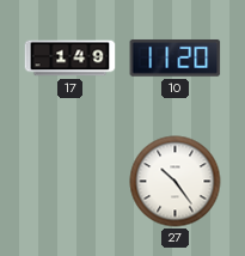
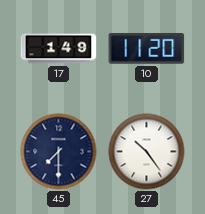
45: none -> 7:30 (59, 152)
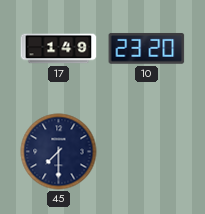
10: 11:20 -> 23:20 (147, 48)
27: 10:24 -> none (147, 152)
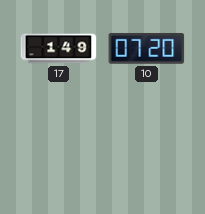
10: 23:20 -> 07:20 (147, 48)
45: 7:30 -> none (59, 152)
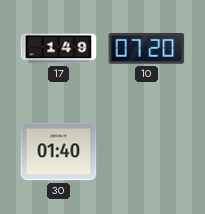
30: none -> 01:40 (59, 152)
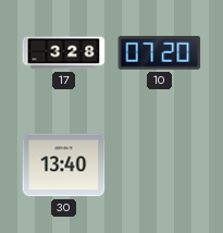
17: 1:49 -> 3:28 (64, 53)
30: 01:40 -> 13:40 (64, 165)
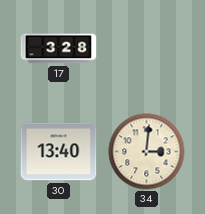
10: 07:20 -> none (160, 52)
34: none -> 3:01 (147, 152)
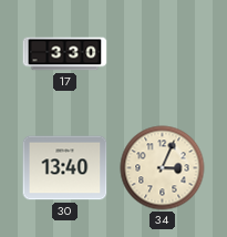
17: 3:28 -> 3:30 (65, 54)
34: 3:01 -> 3:04 (163, 168)
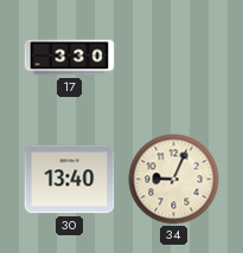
34: 3:04 -> 9:04 (174, 180)
